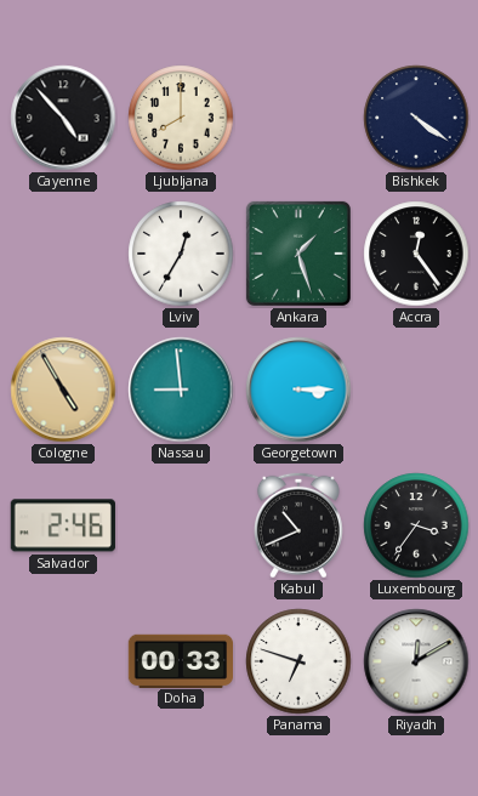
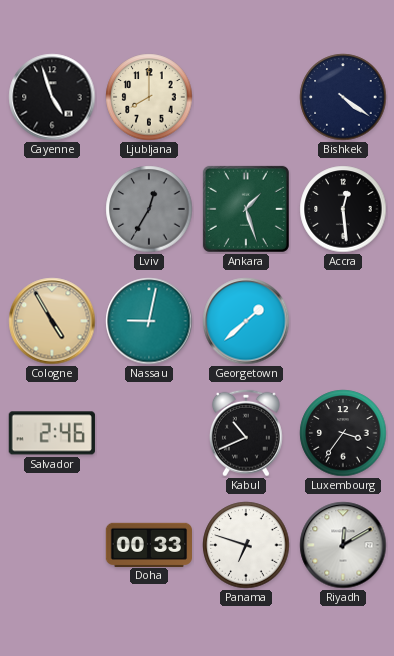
Cayenne: 4:53 -> 4:57 (52, 97)
Lviv dial: white -> grey (149, 209)
Accra: 12:24 -> 12:29 (343, 209)
Nassau: 8:59 -> 9:02 (149, 321)
Georgetown: 3:15 -> 1:38 (246, 321)
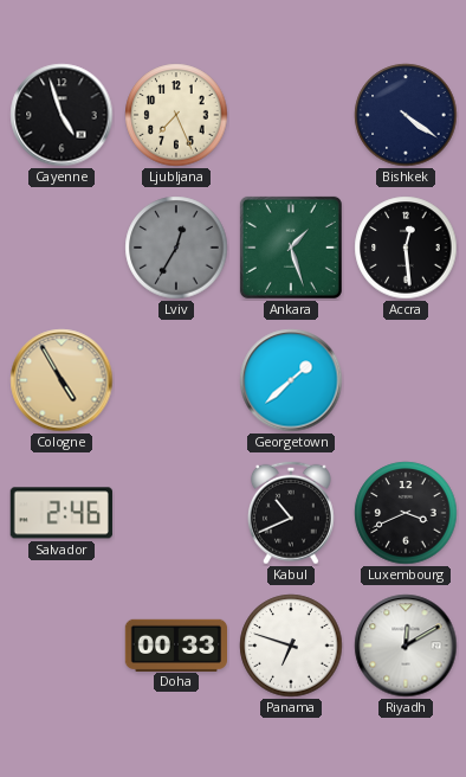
Ljubljana: 8:00 -> 7:26 (176, 115)
Nassau: 9:02 -> none (149, 321)
Luxembourg: 3:36 -> 3:41 (406, 513)
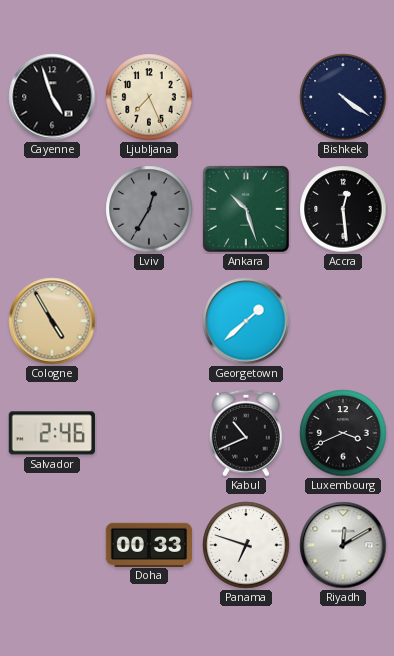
Ankara: 1:27 -> 10:27 (246, 209)
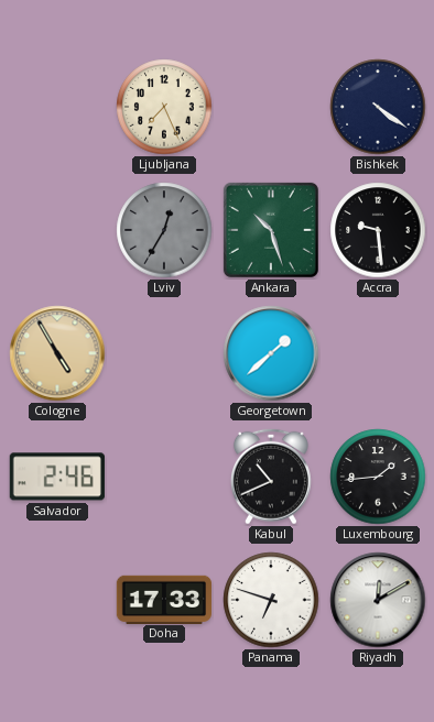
Cayenne: 4:57 -> none (52, 97)
Accra: 12:29 -> 9:29 (378, 230)
Luxembourg: 3:41 -> 1:44 (378, 477)
Doha: 00:33 -> 17:33 (163, 599)
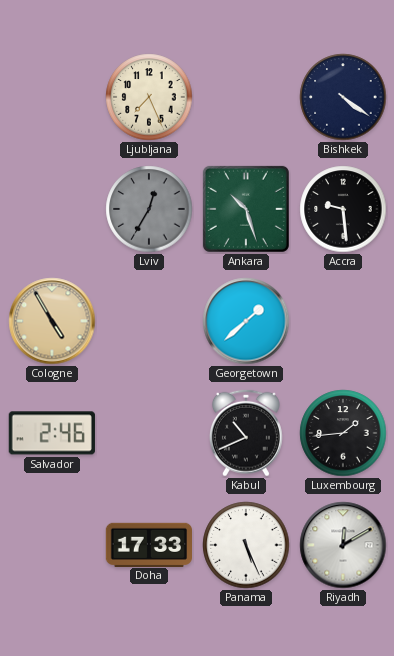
Panama: 6:48 -> 5:26 (246, 545)
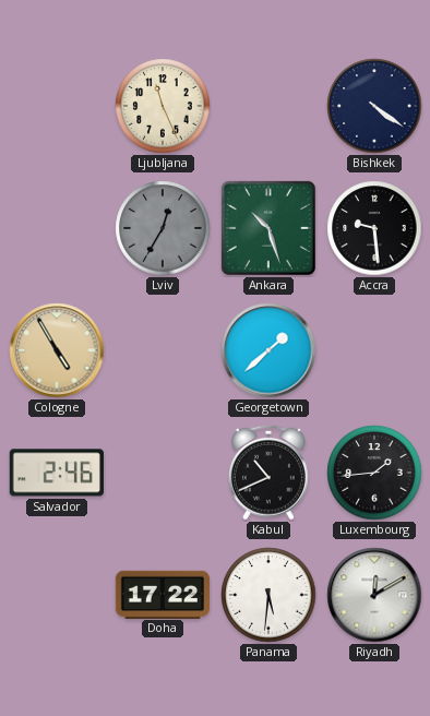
Ljubljana: 7:26 -> 11:26 (163, 106)
Doha: 17:33 -> 17:22 (162, 594)
Panama: 5:26 -> 5:31 (268, 595)
